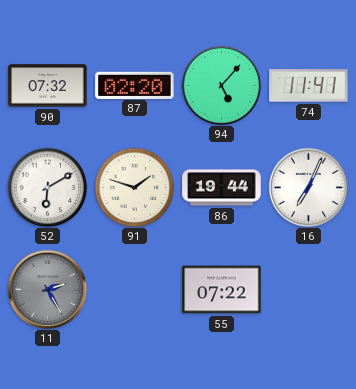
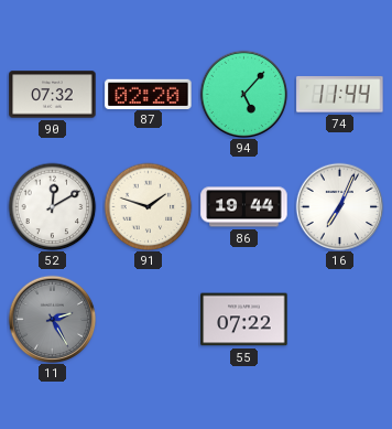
74: 11:41 -> 11:44 (340, 95)
52: 6:10 -> 12:10 (52, 206)
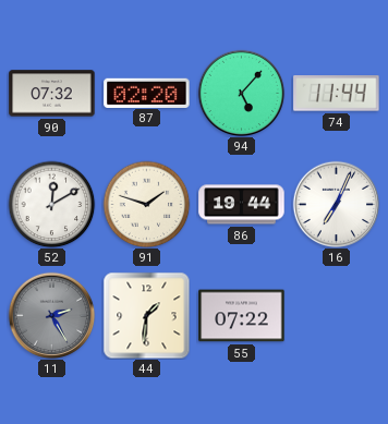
44: none -> 1:31 (146, 315)
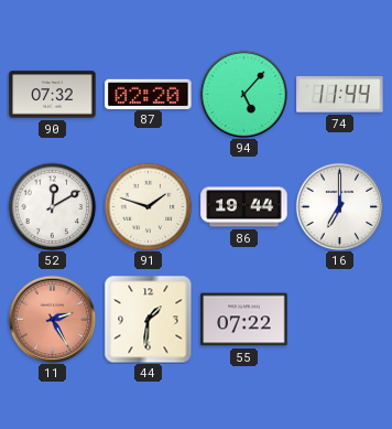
16: 7:04 -> 7:00 (339, 206)
11 dial: grey -> salmon (52, 319)
